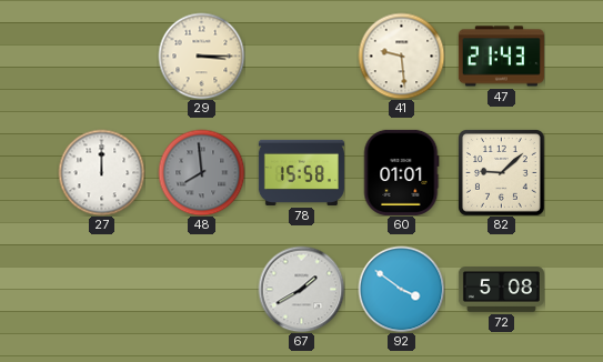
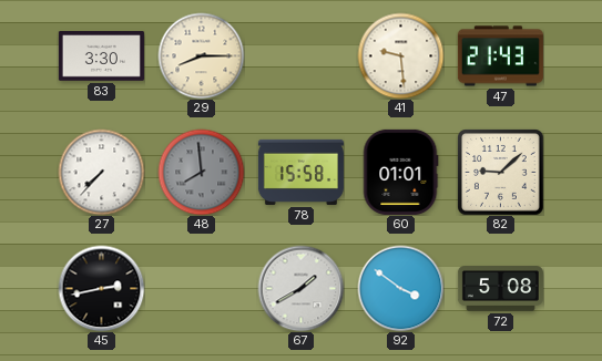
83: none -> 3:30 (101, 56)
29: 3:15 -> 8:15 (201, 55)
27: 12:00 -> 7:37 (101, 172)
45: none -> 2:43 (101, 288)
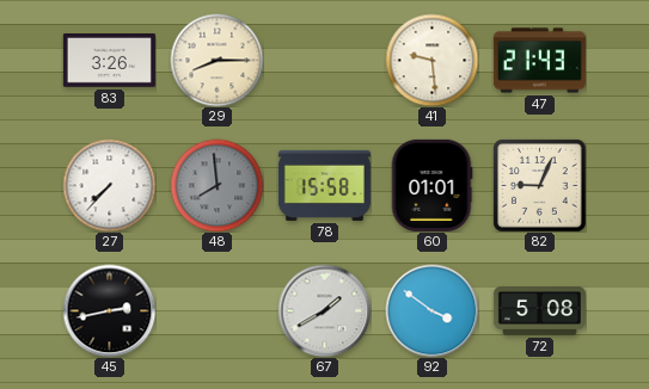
83: 3:30 -> 3:26 (109, 61)
82: 9:08 -> 9:04 (540, 186)
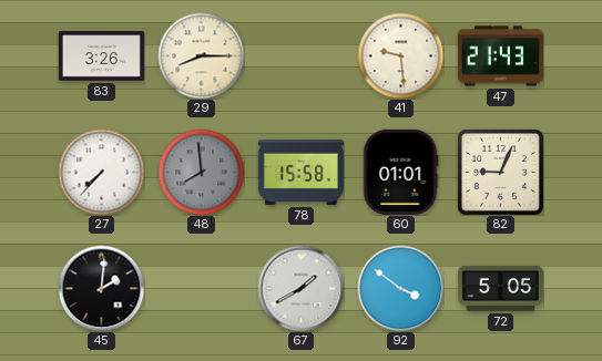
45: 2:43 -> 2:01 (101, 288)
72: 5:08 -> 5:05 (500, 289)
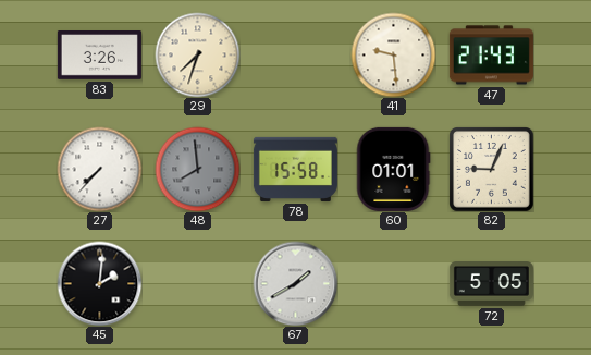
29: 8:15 -> 7:33 (197, 54)
92: 3:51 -> none (400, 288)
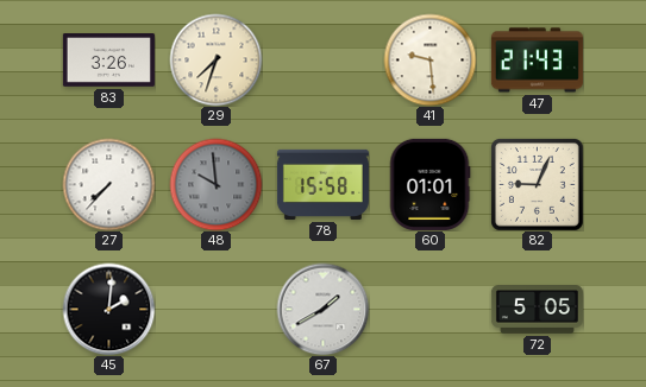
48: 7:59 -> 9:59 (215, 184)
